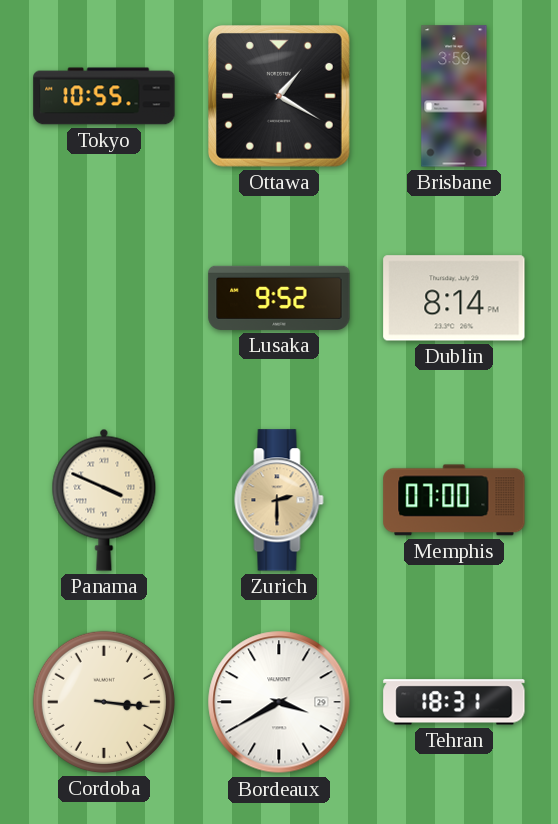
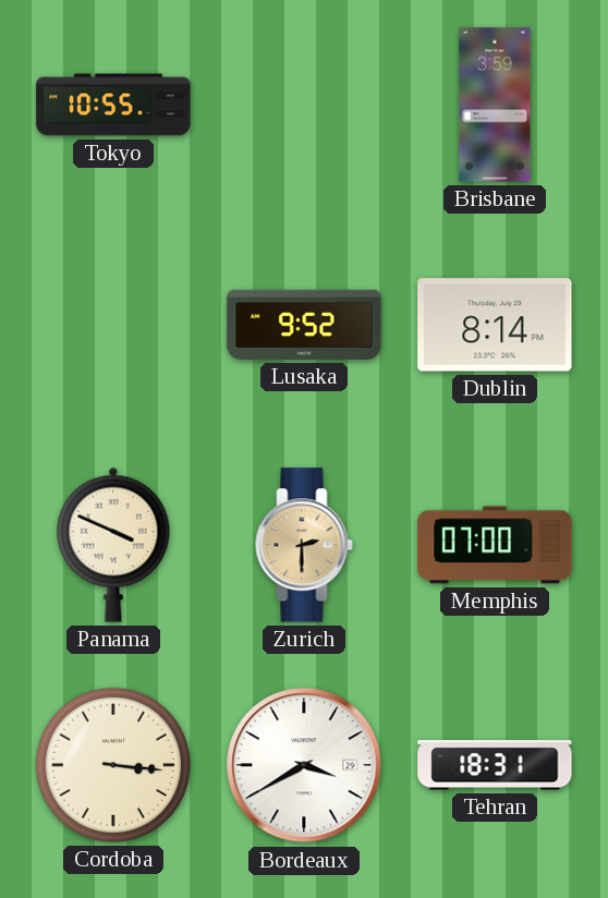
Ottawa: 1:20 -> none (280, 97)
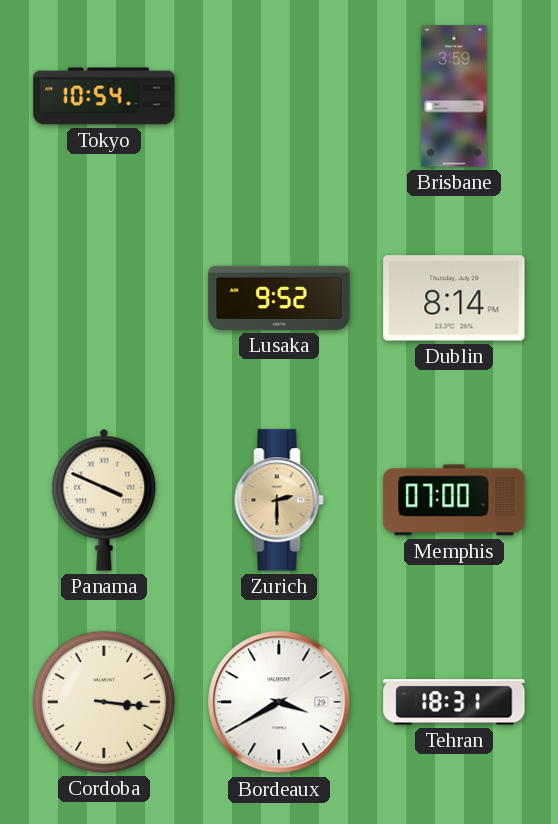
Tokyo: 10:55 -> 10:54 (104, 96)
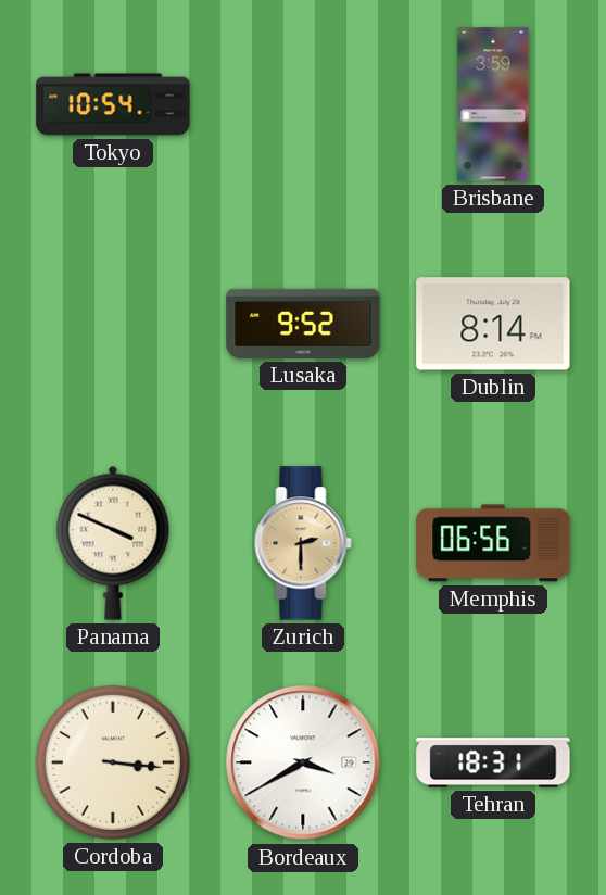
Memphis: 07:00 -> 06:56 (493, 543)
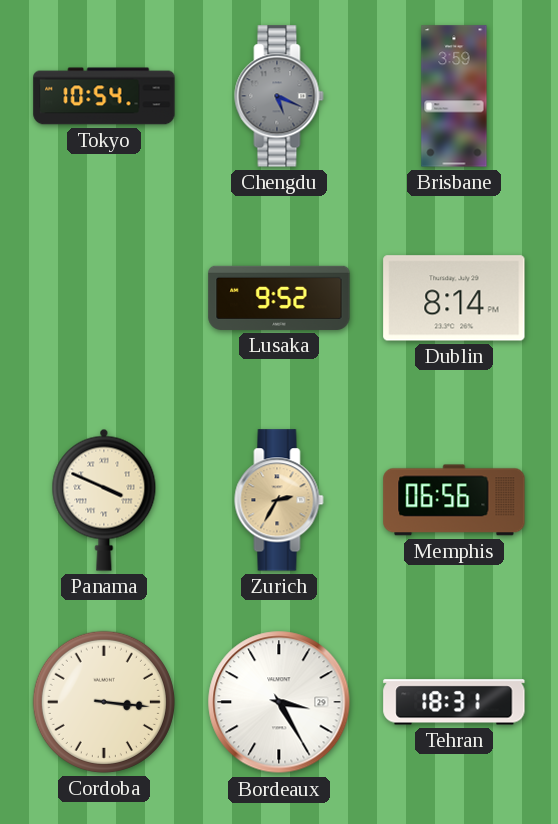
Chengdu: none -> 5:19 (279, 96)
Zurich: 2:30 -> 2:35 (279, 500)
Bordeaux: 3:40 -> 3:25 (279, 702)
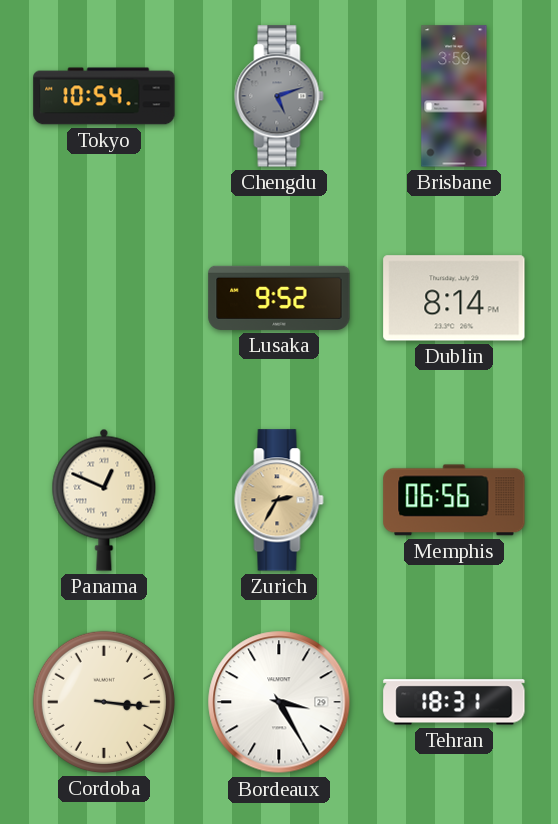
Chengdu: 5:19 -> 5:12 (279, 96)
Panama: 3:49 -> 12:49 (104, 500)
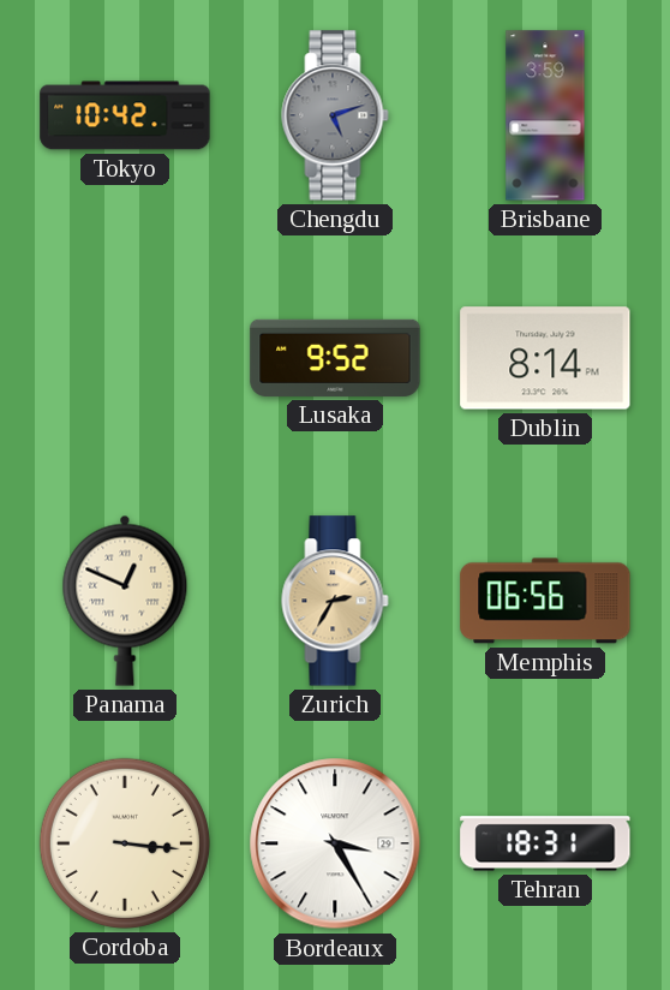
Tokyo: 10:54 -> 10:42 (125, 115)
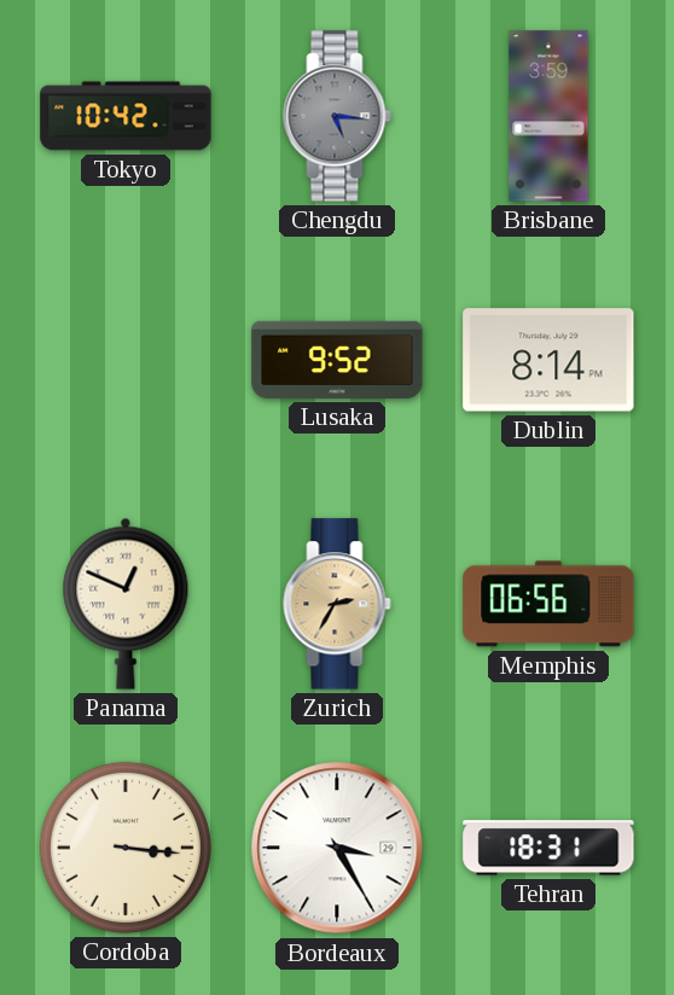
Chengdu: 5:12 -> 5:16 (337, 116)
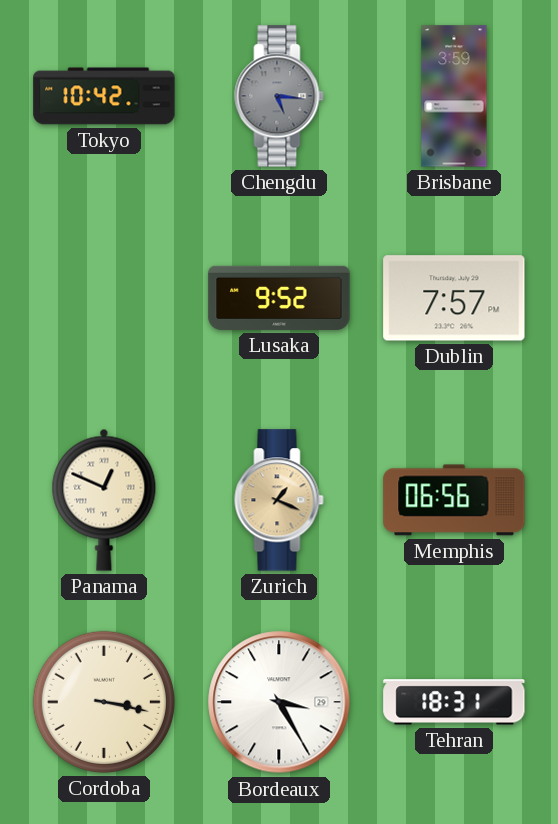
Dublin: 8:14 -> 7:57 (454, 298)
Zurich: 2:35 -> 1:19 (279, 500)
Cordoba: 3:16 -> 3:17 (104, 702)
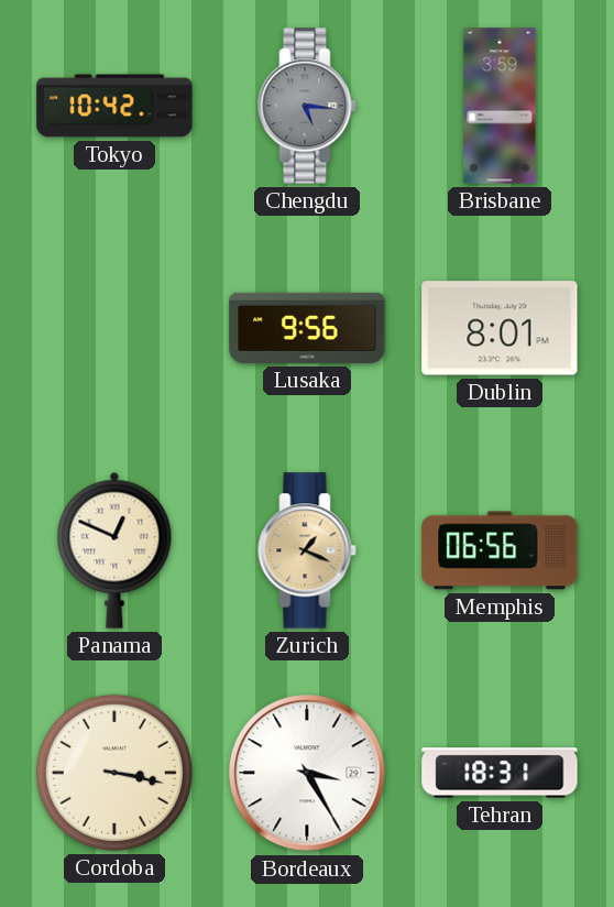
Lusaka: 9:52 -> 9:56 (307, 328)
Dublin: 7:57 -> 8:01 (500, 328)
